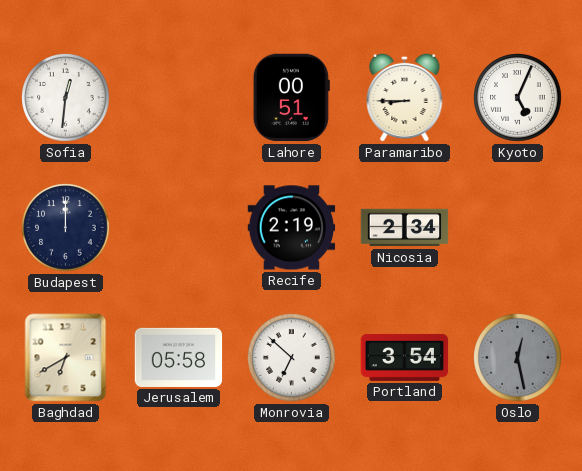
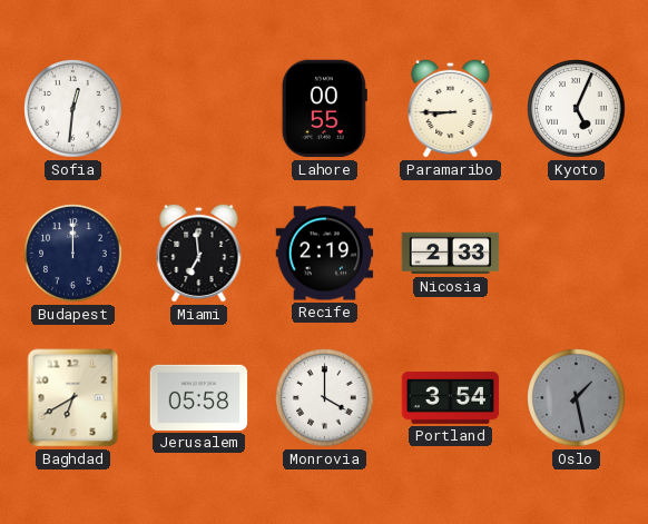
Lahore: 00:51 -> 00:55 (324, 109)
Miami: none -> 6:59 (199, 253)
Nicosia: 2:34 -> 2:33 (451, 254)
Monrovia: 6:52 -> 4:00 (325, 398)
Oslo: 12:28 -> 1:28 (577, 398)
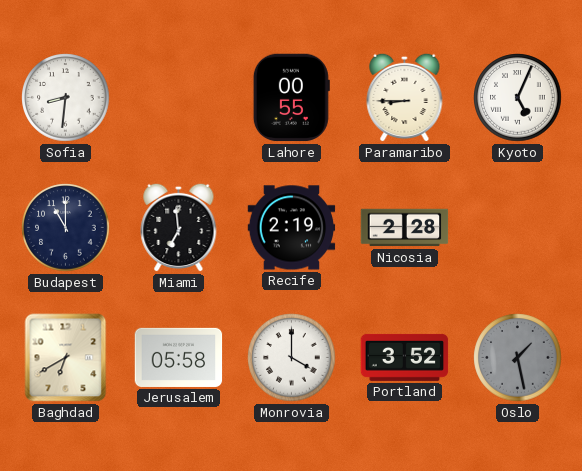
Sofia: 12:31 -> 8:31 (66, 98)
Budapest: 12:00 -> 11:00 (66, 228)
Nicosia: 2:33 -> 2:28 (405, 228)
Portland: 3:54 -> 3:52 (405, 357)
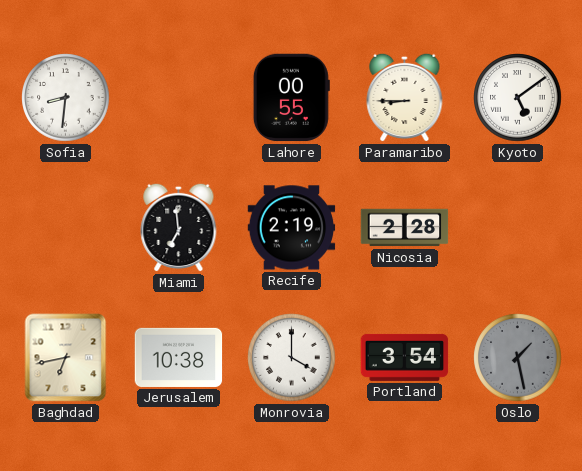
Kyoto: 5:04 -> 5:09 (518, 98)
Budapest: 11:00 -> none (66, 228)
Baghdad: 6:40 -> 6:43 (66, 358)
Jerusalem: 05:58 -> 10:38 (179, 357)
Portland: 3:52 -> 3:54 (405, 357)
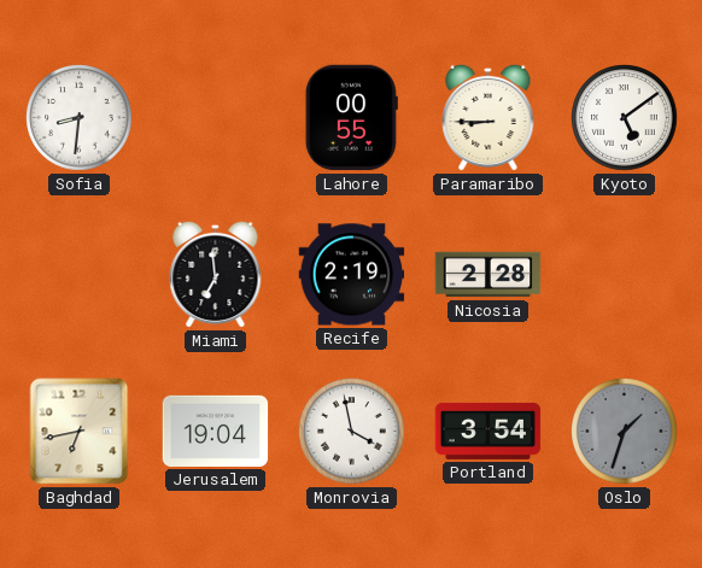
Jerusalem: 10:38 -> 19:04 (216, 431)
Monrovia: 4:00 -> 3:58 (352, 432)
Oslo: 1:28 -> 1:33 (625, 432)
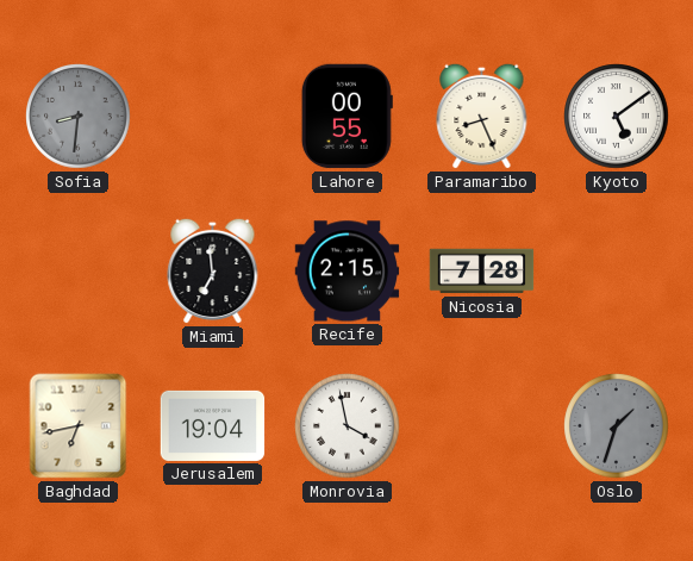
Sofia dial: white -> grey (79, 117)
Paramaribo: 8:45 -> 8:26 (482, 116)
Recife: 2:19 -> 2:15 (348, 272)
Nicosia: 2:28 -> 7:28 (482, 272)
Portland: 3:54 -> none (489, 431)
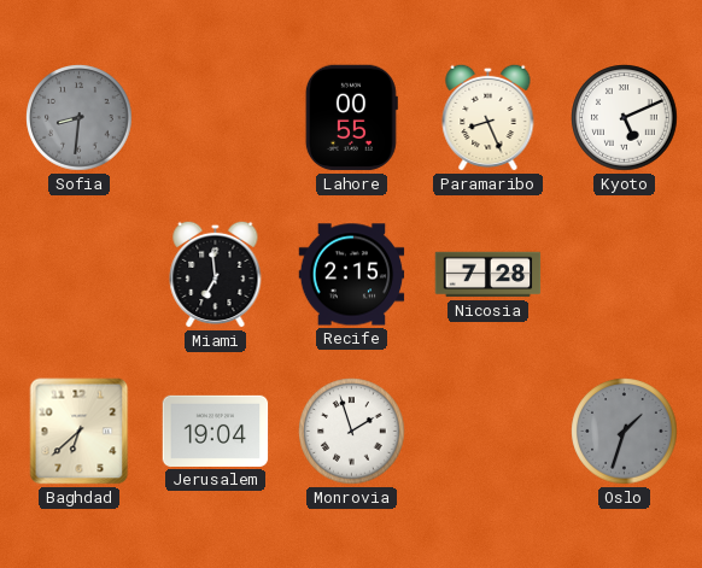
Kyoto: 5:09 -> 5:11 (625, 118)
Baghdad: 6:43 -> 6:38 (80, 432)
Monrovia: 3:58 -> 1:57 (352, 432)
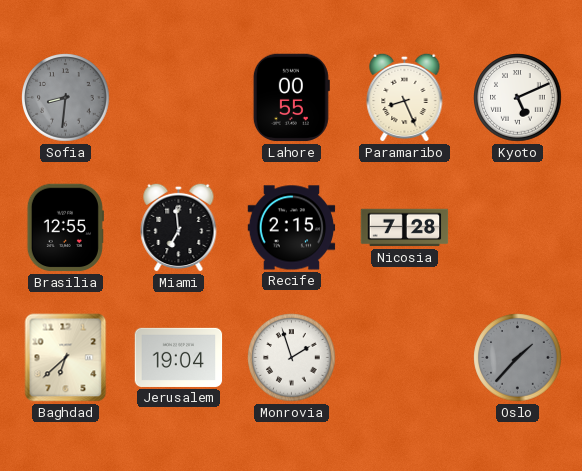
Brasilia: none -> 12:55 (65, 228)
Oslo: 1:33 -> 1:37 (518, 358)
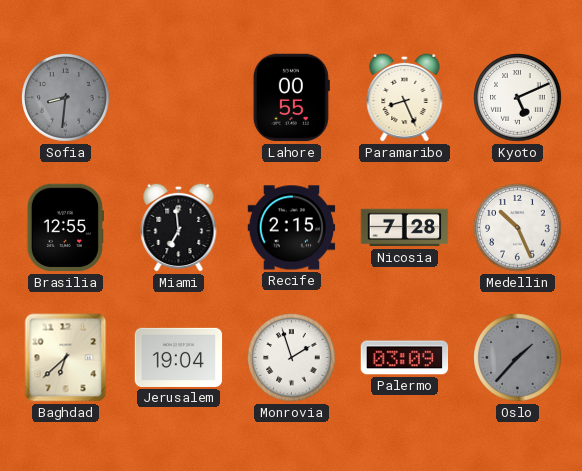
Medellin: none -> 10:26 (518, 228)
Palermo: none -> 03:09 (405, 358)
